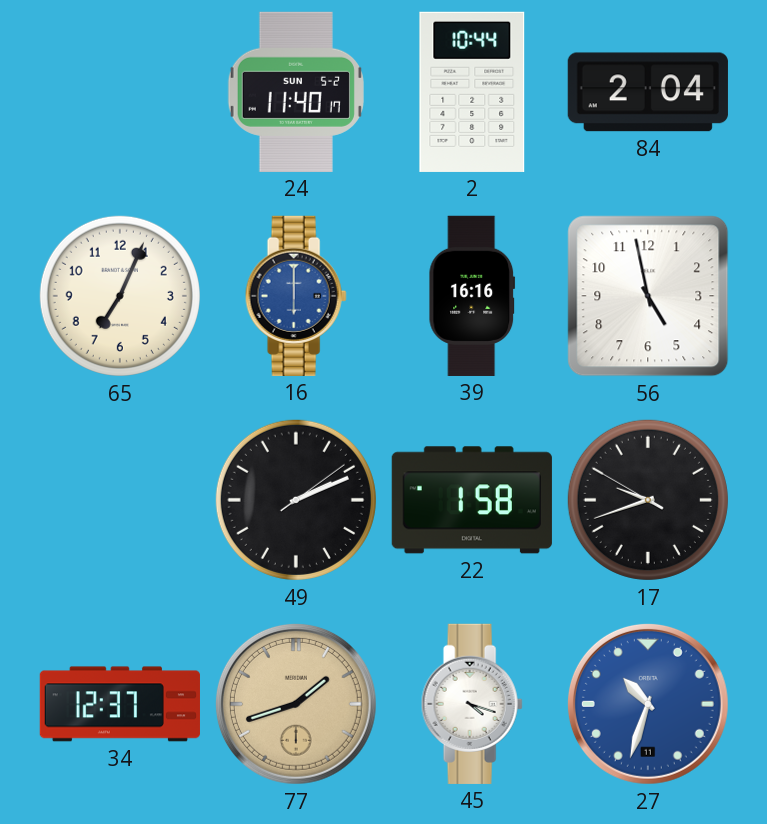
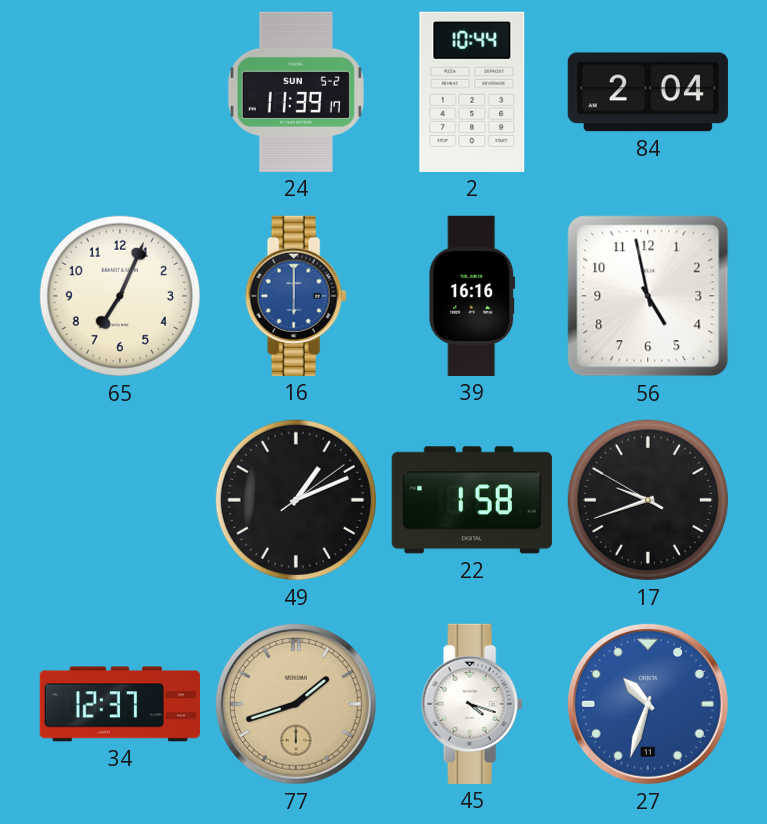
24: 11:40 -> 11:39 (296, 92)
49: 2:11 -> 1:11 (296, 500)
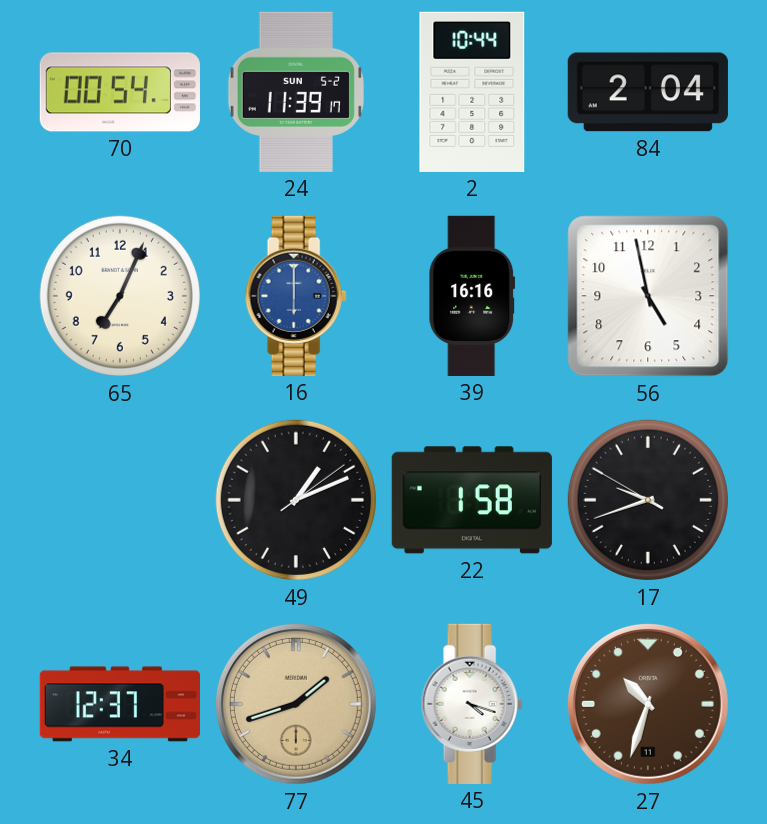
70: none -> 00:54 (120, 92)
27 dial: blue -> brown (648, 704)
